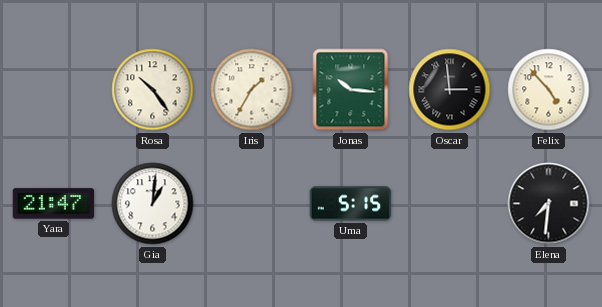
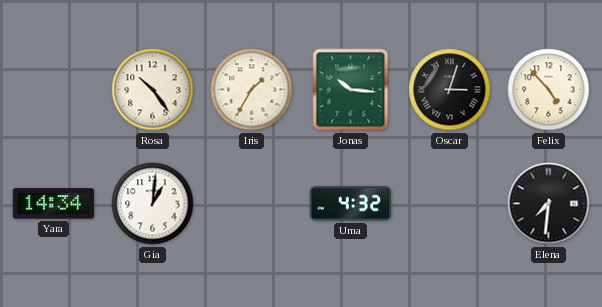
Oscar: 2:59 -> 3:03 (450, 90)
Yara: 21:47 -> 14:34 (54, 204)
Uma: 5:15 -> 4:32 (351, 204)
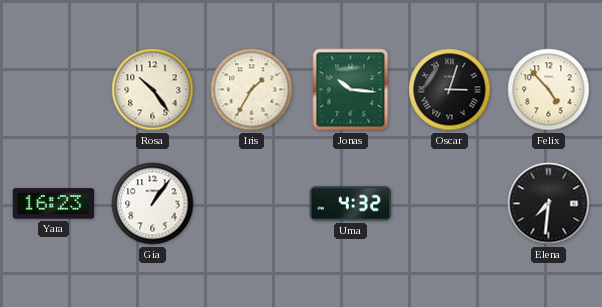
Yara: 14:34 -> 16:23 (54, 204)
Gia: 1:01 -> 1:06 (153, 204)
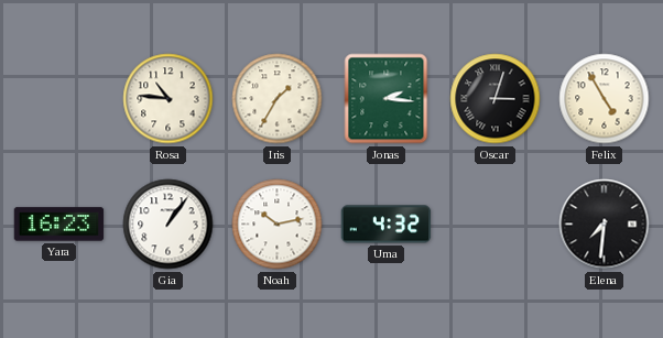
Rosa: 10:24 -> 10:46 (169, 99)
Jonas: 10:16 -> 2:16 (387, 99)
Felix: 4:53 -> 4:55 (605, 99)
Noah: none -> 10:13 (278, 225)
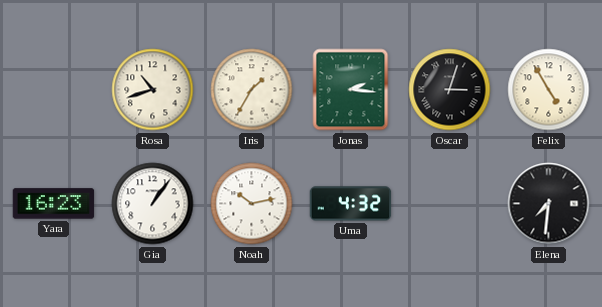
Rosa: 10:46 -> 10:42 (153, 90)
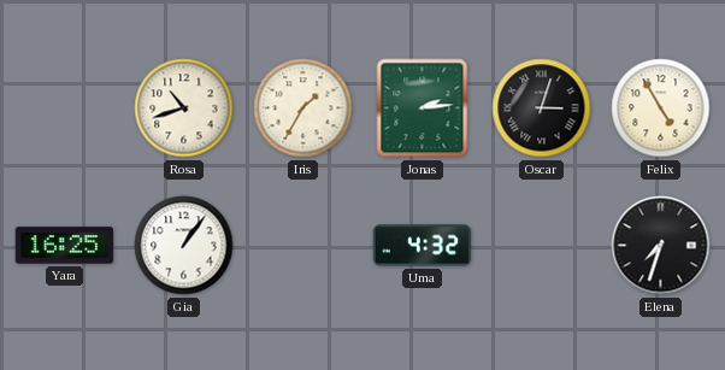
Jonas: 2:16 -> 2:14 (423, 108)
Yara: 16:23 -> 16:25 (65, 246)
Noah: 10:13 -> none (252, 204)
Elena: 7:31 -> 7:33 (661, 246)
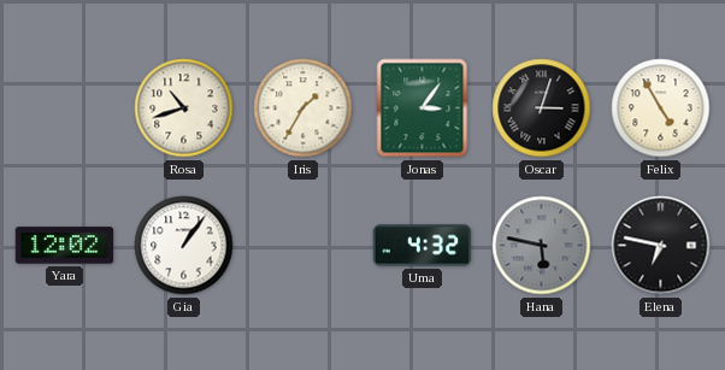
Jonas: 2:14 -> 3:06 (423, 108)
Yara: 16:25 -> 12:02 (65, 246)
Hana: none -> 5:47 (542, 246)
Elena: 7:33 -> 6:47 (661, 246)
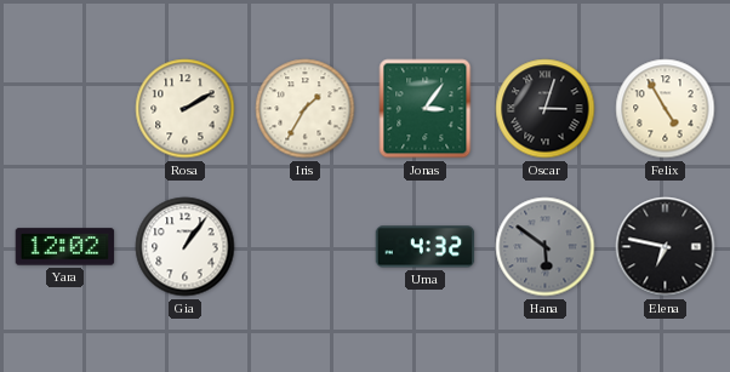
Rosa: 10:42 -> 2:10 (186, 109)
Hana: 5:47 -> 5:51 (546, 247)
